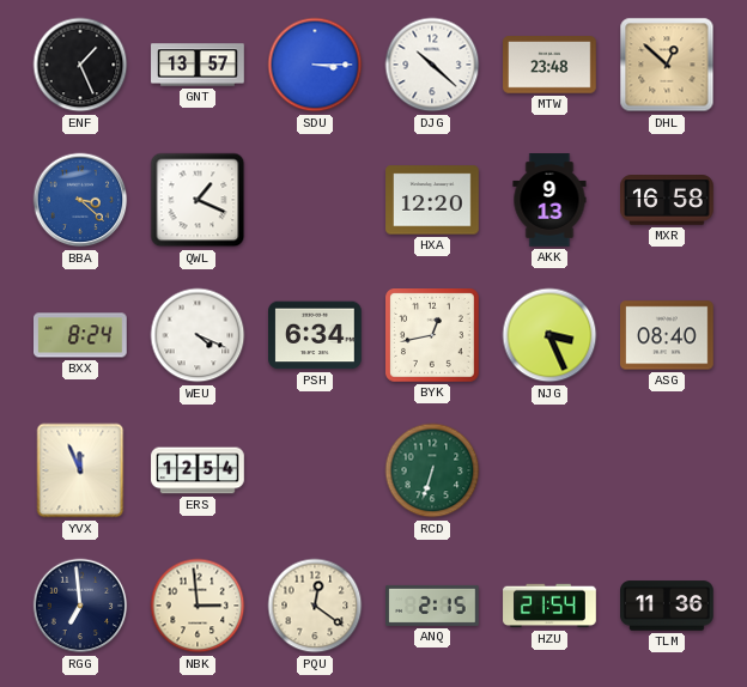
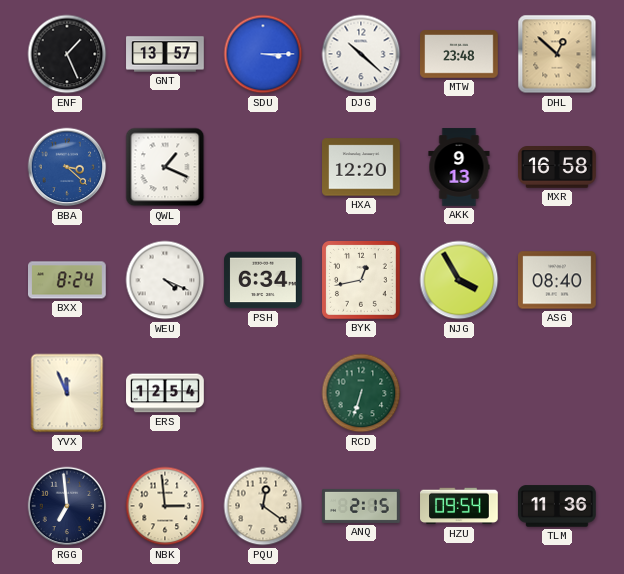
NJG: 3:26 -> 3:55 (459, 280)
HZU: 21:54 -> 09:54 (459, 506)
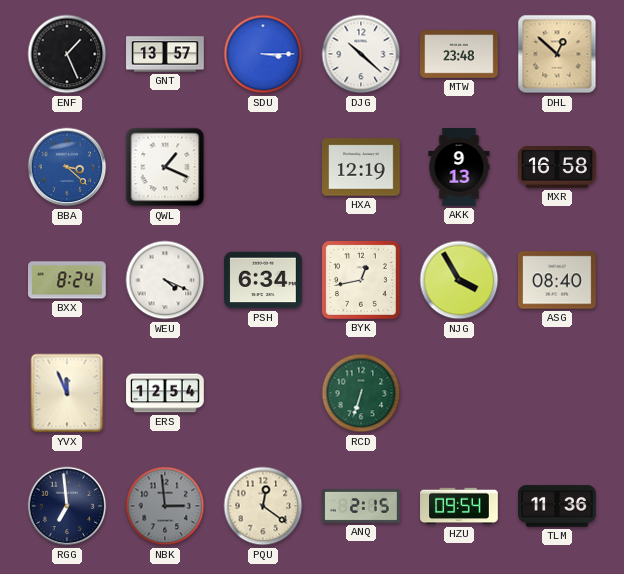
HXA: 12:20 -> 12:19 (361, 167)
NBK dial: cream -> grey (165, 506)
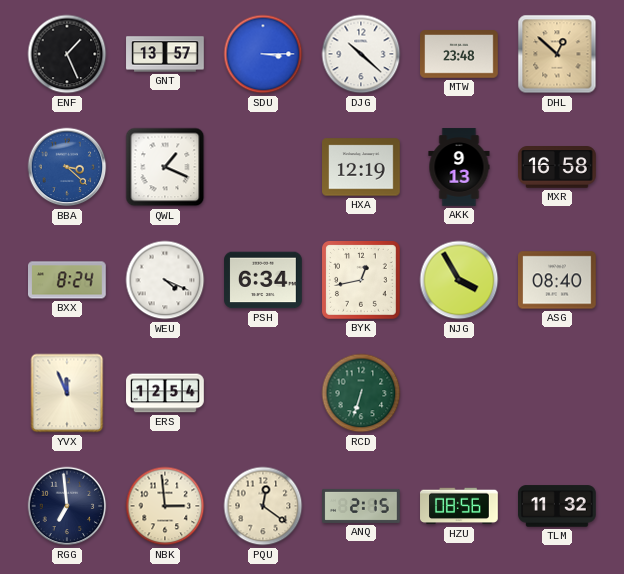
NBK dial: grey -> cream (165, 506)
HZU: 09:54 -> 08:56 (459, 506)
TLM: 11:36 -> 11:32 (557, 506)
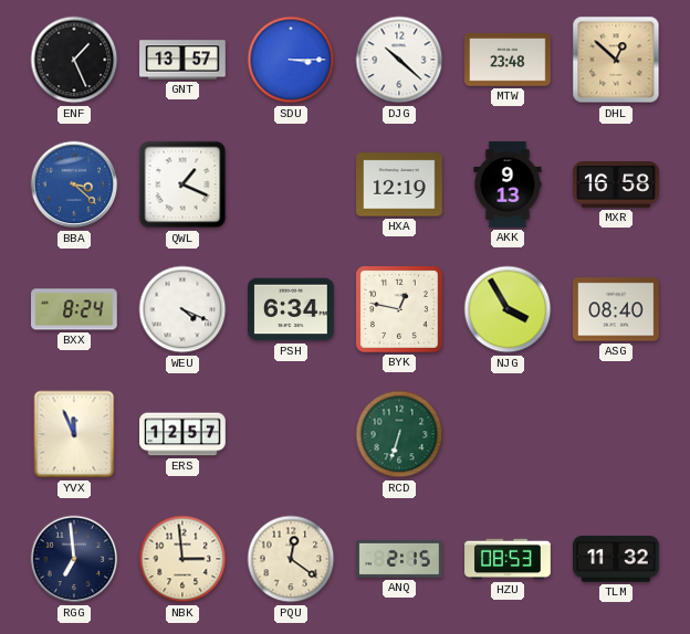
BYK: 12:43 -> 12:47 (400, 310)
ERS: 12:54 -> 12:57 (182, 434)
HZU: 08:56 -> 08:53 (508, 559)
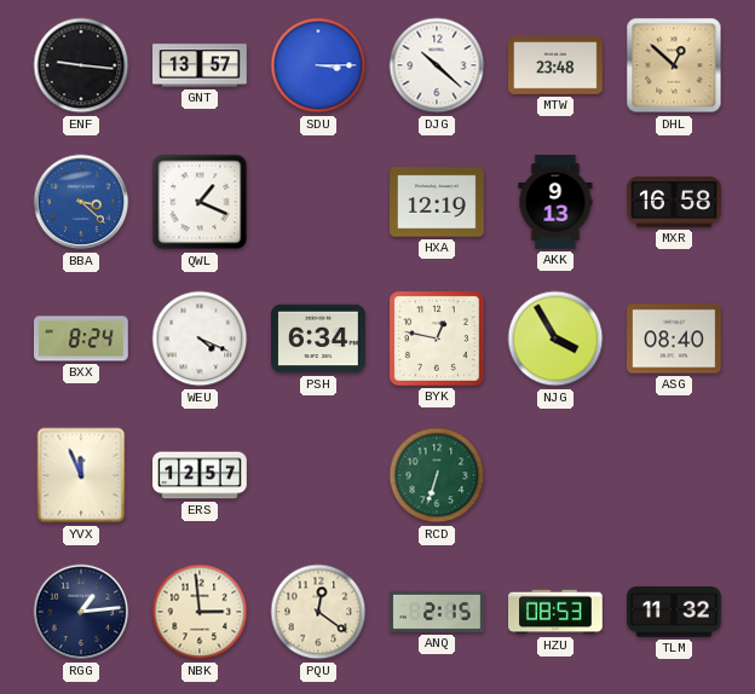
ENF: 1:26 -> 9:16 (81, 65)
RGG: 6:59 -> 1:14 (81, 612)
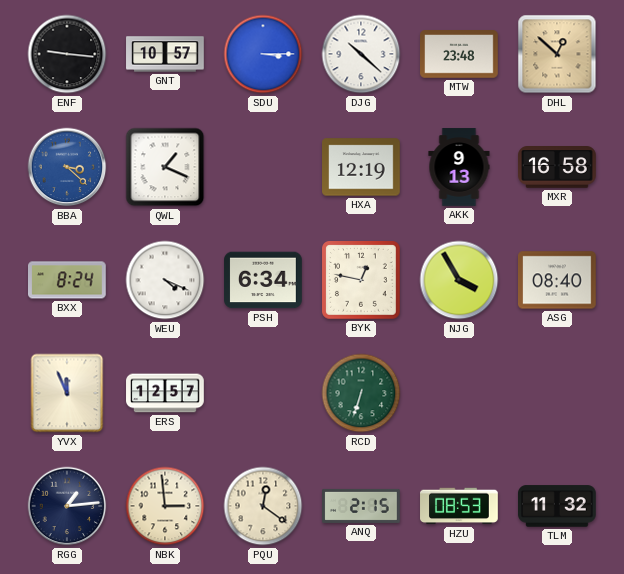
GNT: 13:57 -> 10:57 (165, 54)
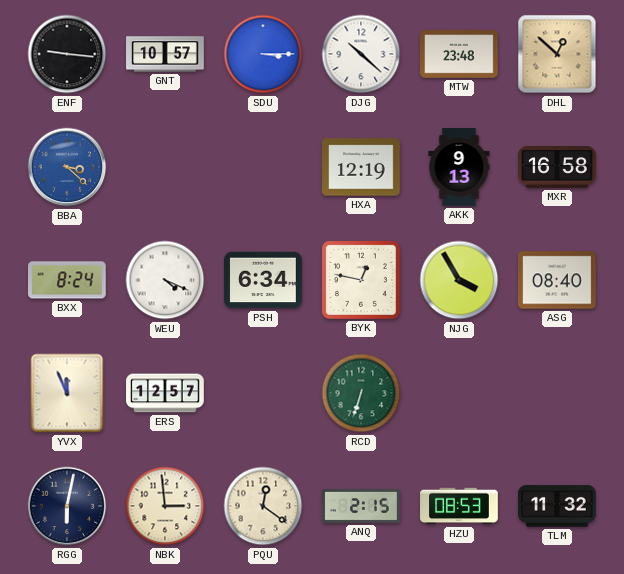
QWL: 1:19 -> none (165, 167)
RGG: 1:14 -> 6:02 (67, 506)
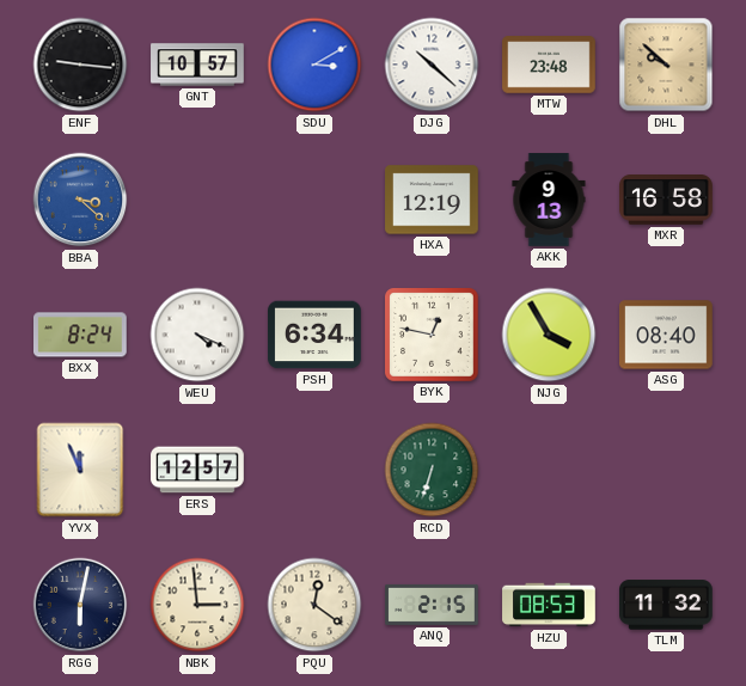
SDU: 3:15 -> 3:10 (314, 65)
DHL: 12:52 -> 9:52 (666, 65)
